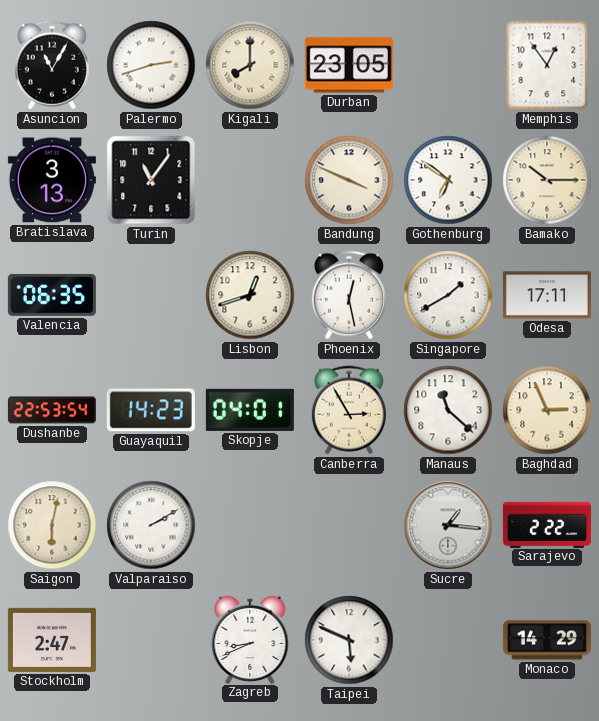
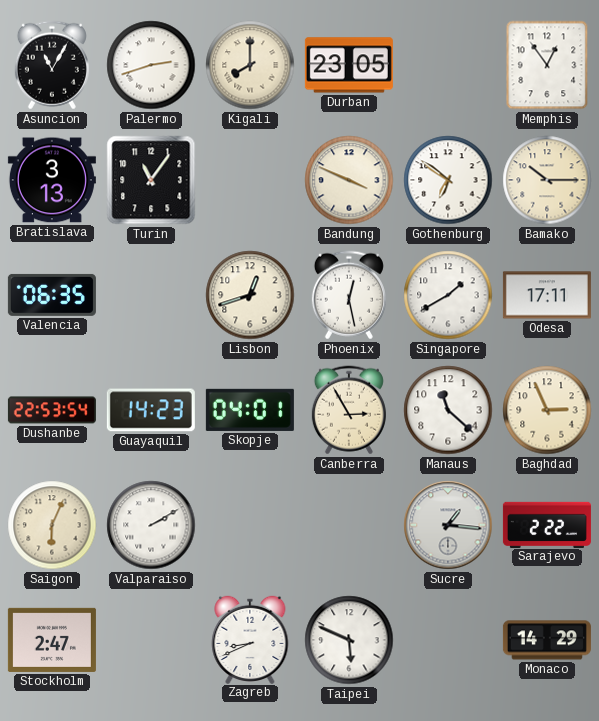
Saigon: 6:02 -> 6:04 (52, 525)
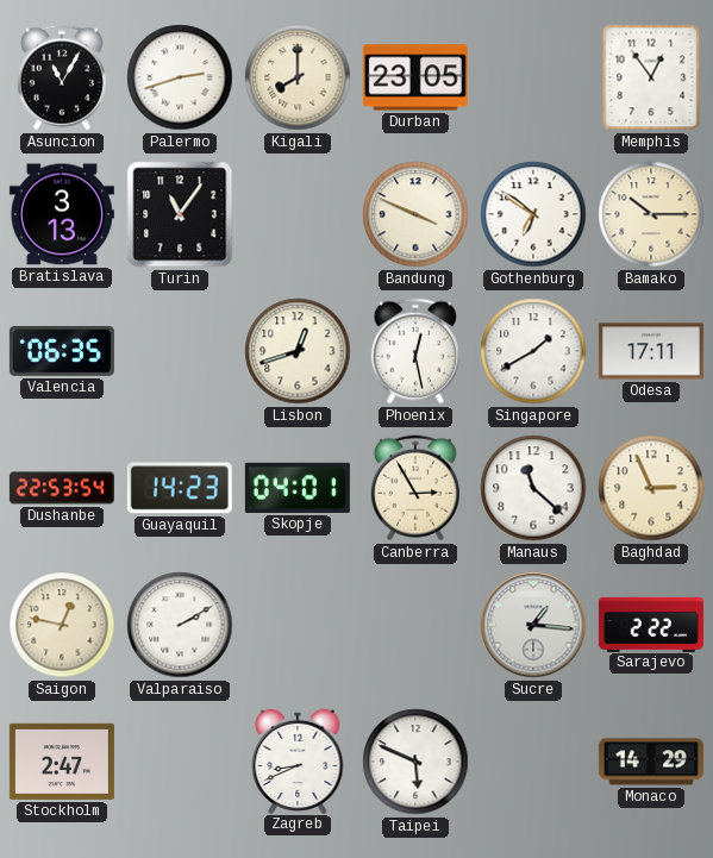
Saigon: 6:04 -> 12:47 (62, 625)
